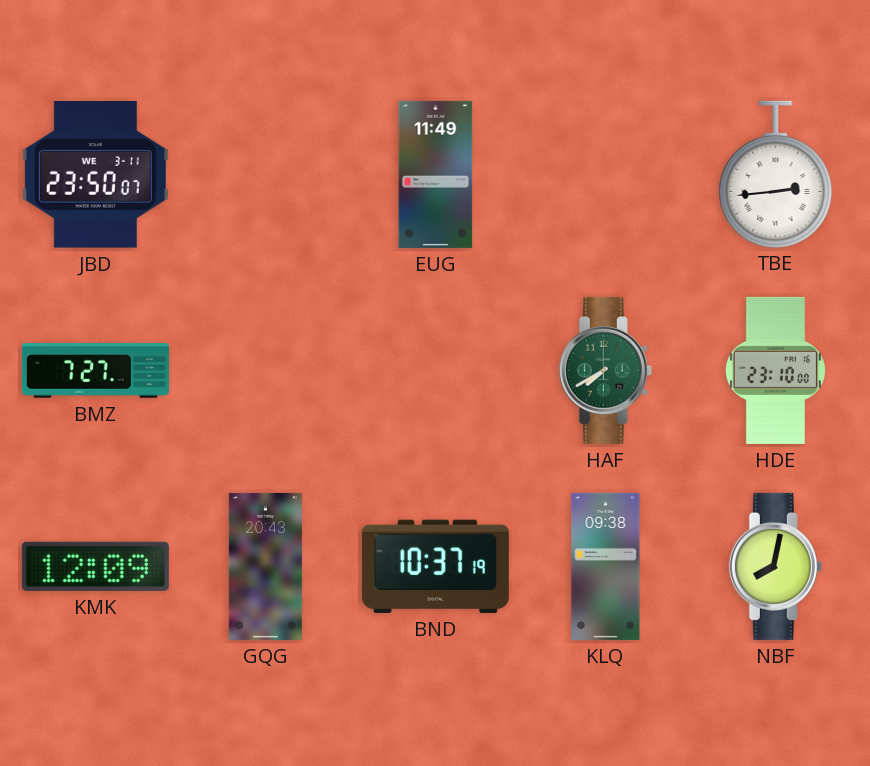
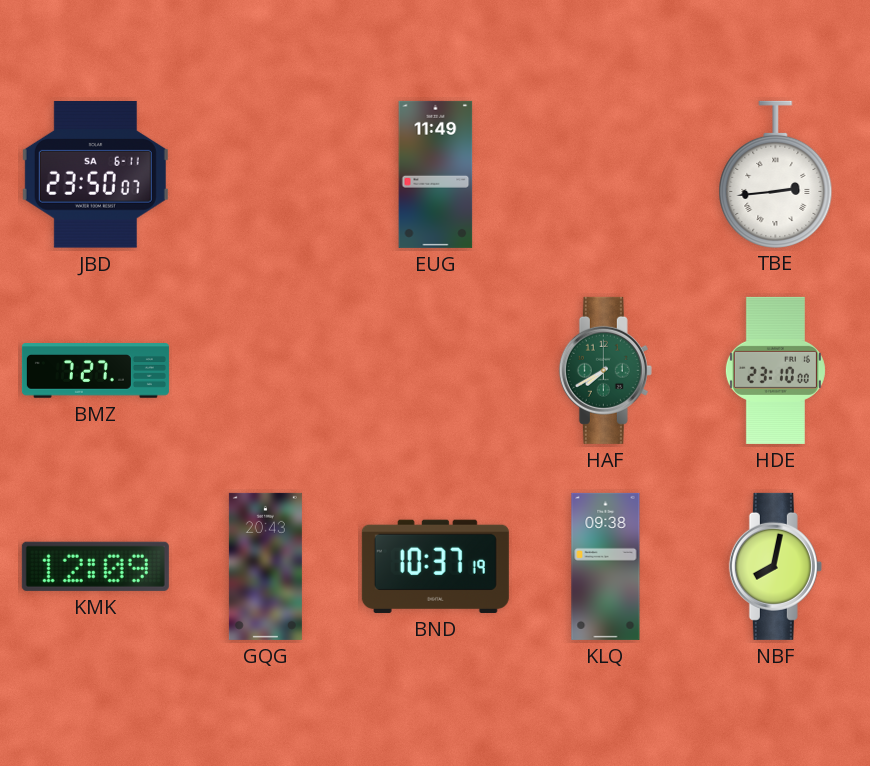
JBD date: WE 3-11 -> SA 6-11 (95, 175)
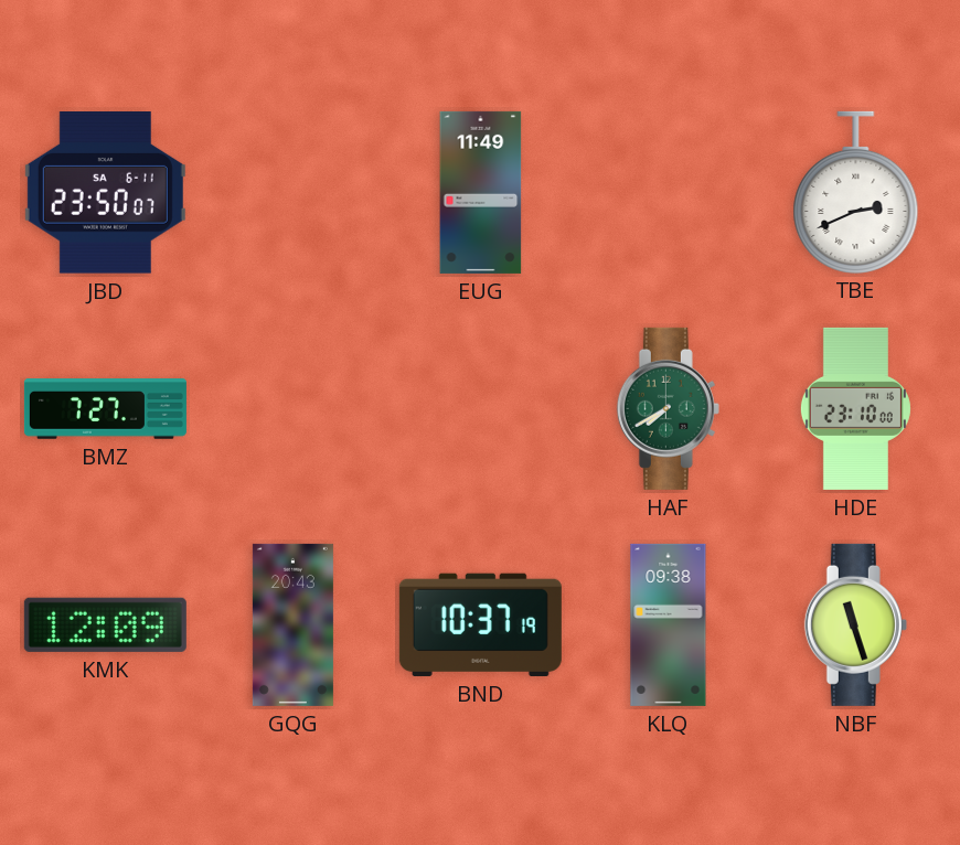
TBE: 2:44 -> 2:41 (856, 192)
NBF: 8:02 -> 11:27 (855, 624)
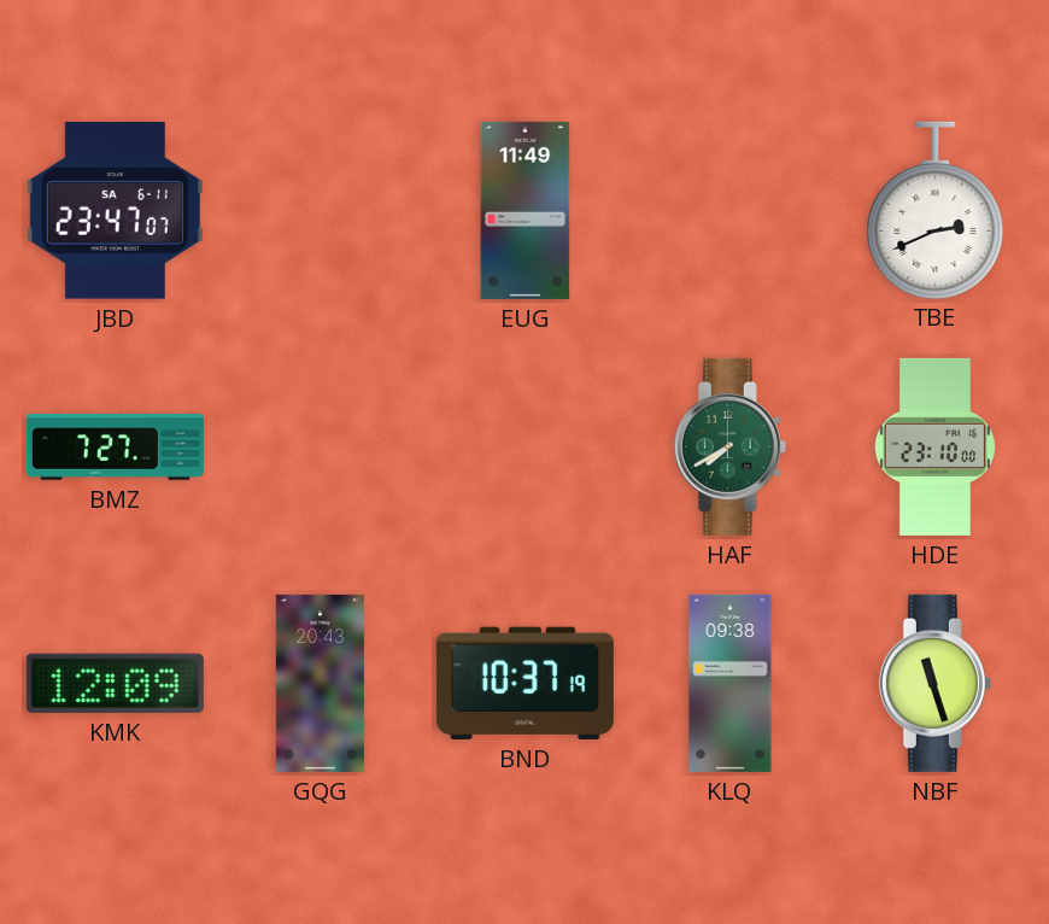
JBD: 23:50 -> 23:47 (115, 211)
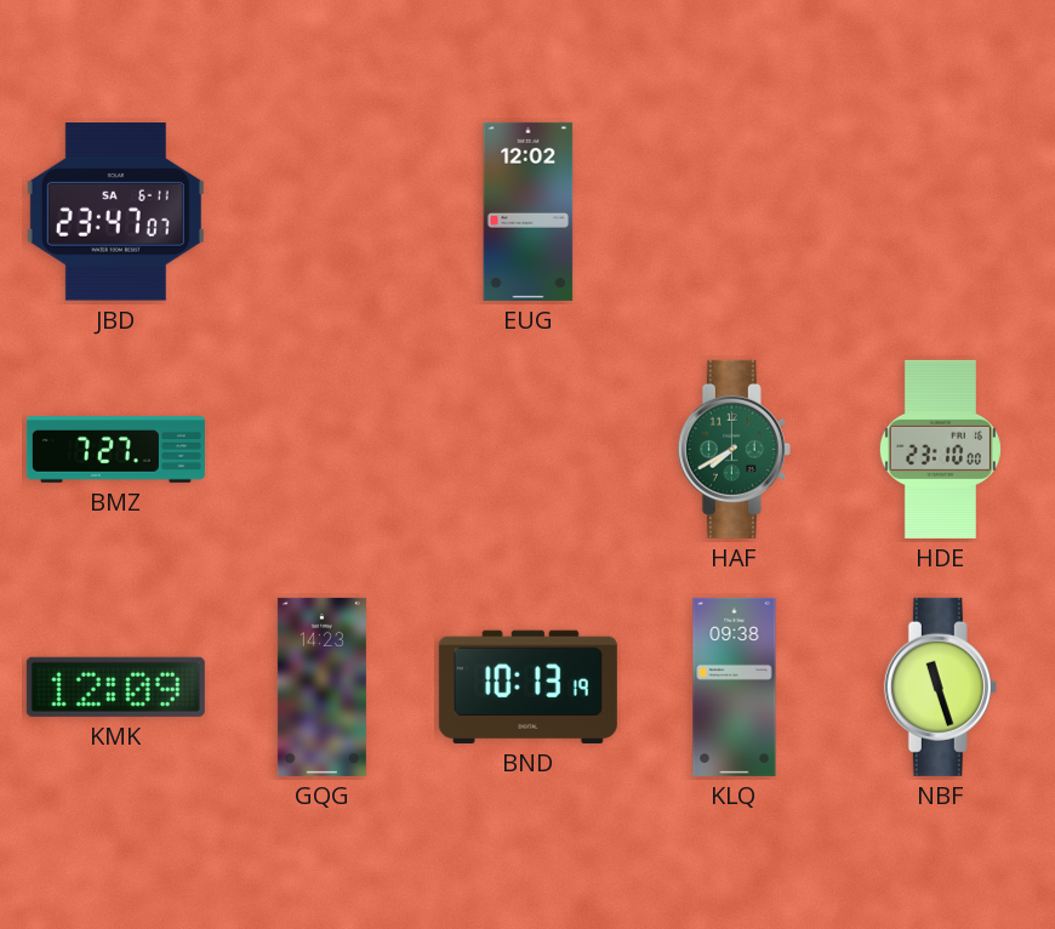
EUG: 11:49 -> 12:02 (529, 211)
TBE: 2:41 -> none (936, 210)
GQG: 20:43 -> 14:23 (321, 686)
BND: 10:37 -> 10:13 (527, 686)
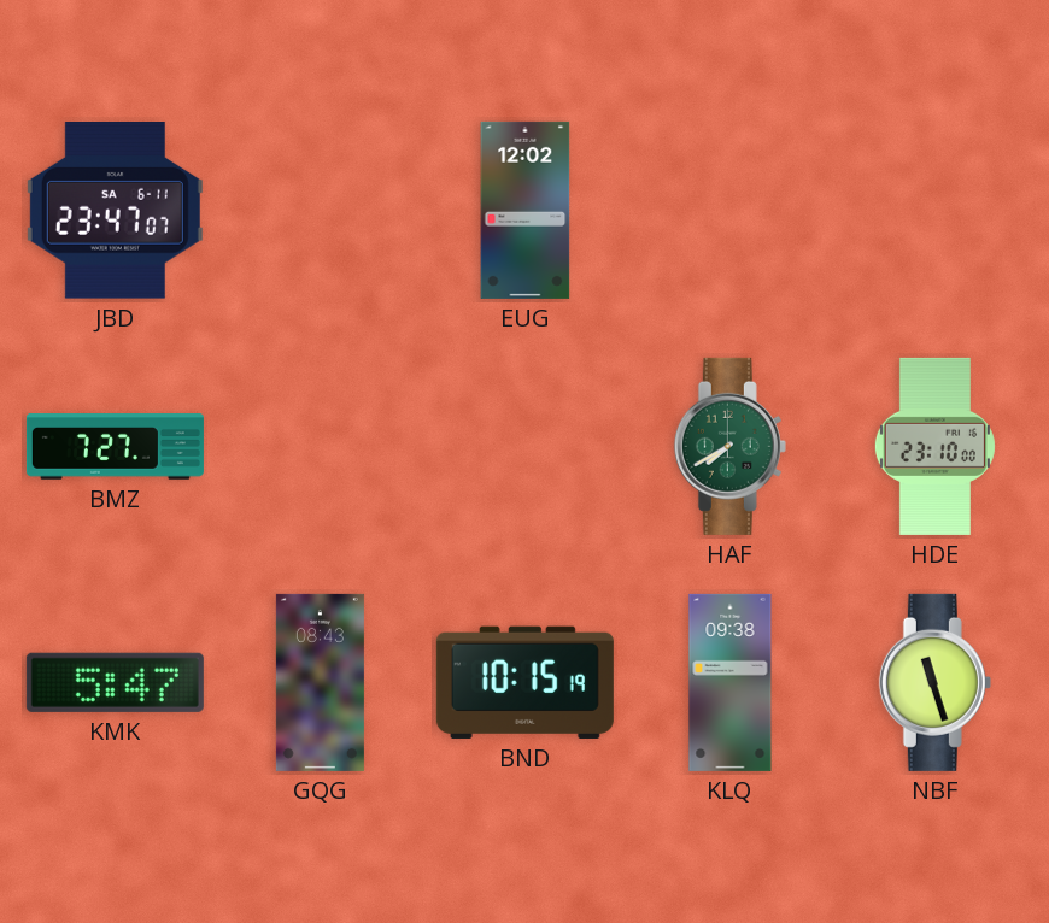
KMK: 12:09 -> 5:47 (115, 682)
GQG: 14:23 -> 08:43 (320, 682)
BND: 10:13 -> 10:15 (524, 682)
